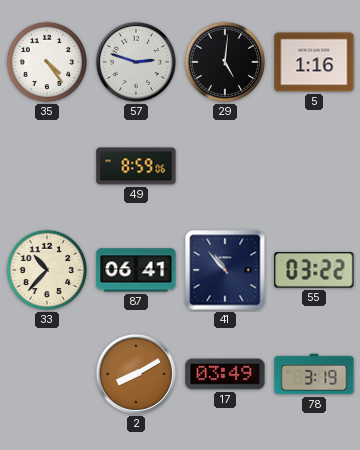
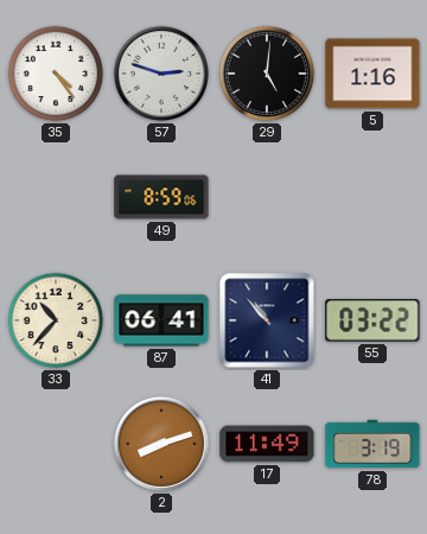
2: 8:10 -> 8:12 (161, 444)
17: 03:49 -> 11:49 (267, 444)
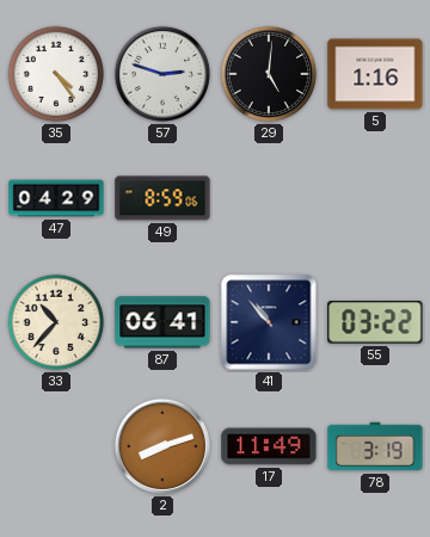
47: none -> 04:29 (56, 198)
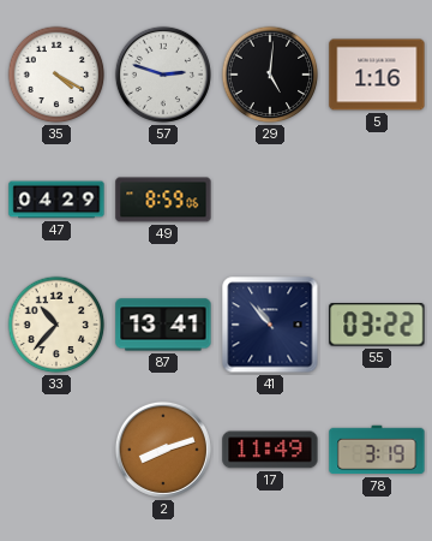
35: 4:24 -> 4:20 (56, 75)
87: 06:41 -> 13:41 (163, 325)
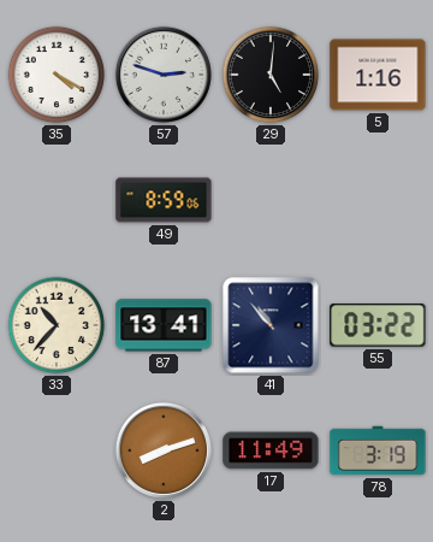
47: 04:29 -> none (56, 200)
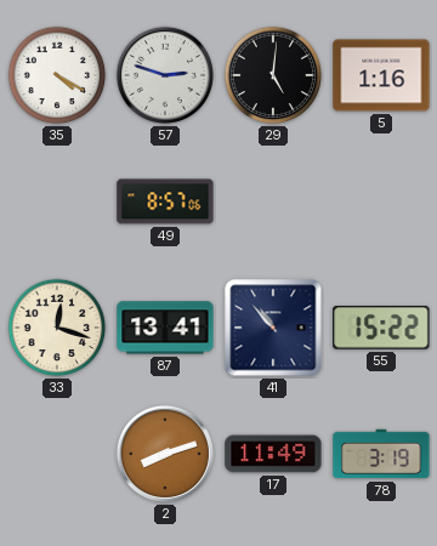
49: 8:59 -> 8:57 (165, 201)
33: 10:37 -> 12:18 (57, 328)
55: 03:22 -> 15:22 (381, 328)
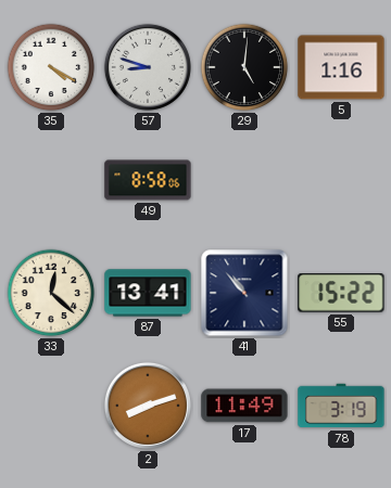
57: 2:48 -> 8:48 (148, 67)
49: 8:57 -> 8:58 (148, 180)
33: 12:18 -> 12:22 (51, 293)
